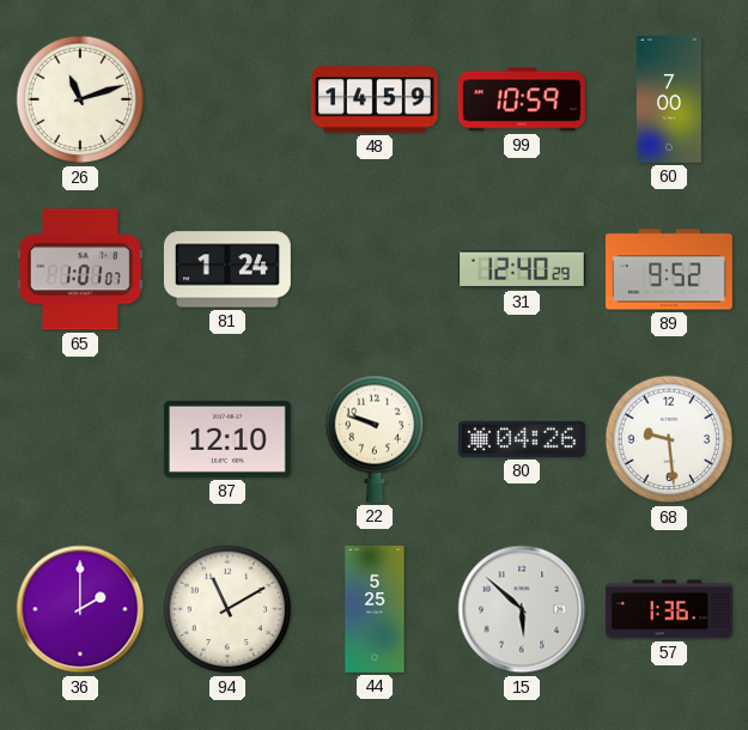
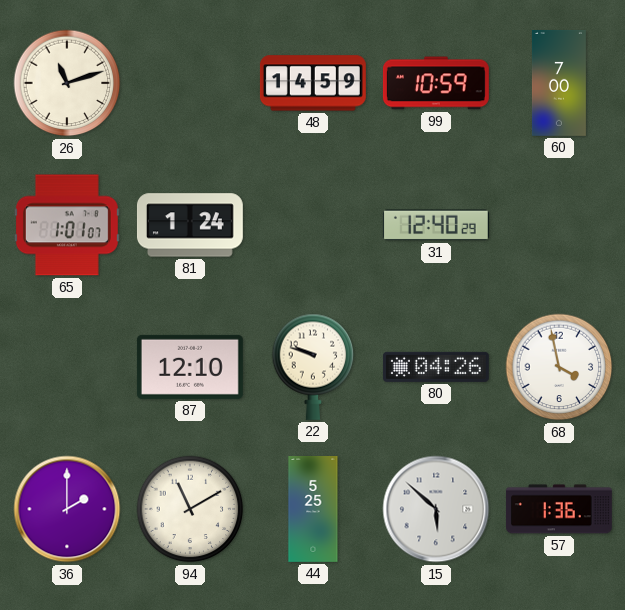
89: 9:52 -> none (669, 269)
68: 9:29 -> 3:58 (559, 367)
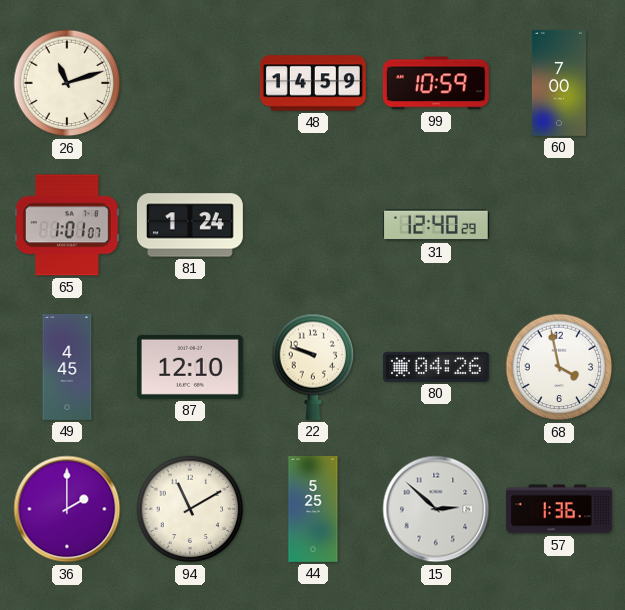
49: none -> 4:45 (67, 368)
15: 5:52 -> 2:52 (436, 509)
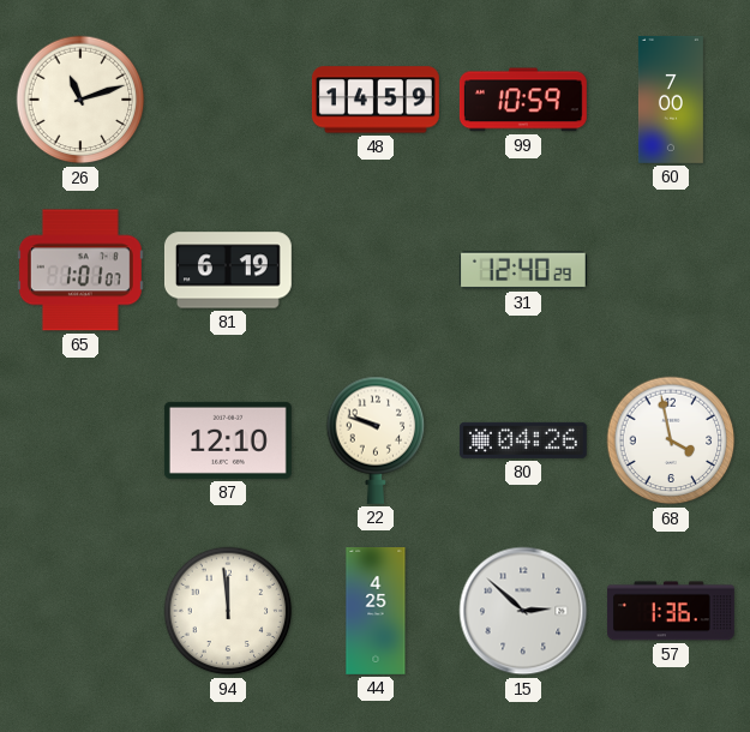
81: 1:24 -> 6:19 (228, 270)
49: 4:45 -> none (67, 368)
36: 2:00 -> none (67, 509)
94: 11:10 -> 11:59 (228, 611)
44: 5:25 -> 4:25 (376, 612)
